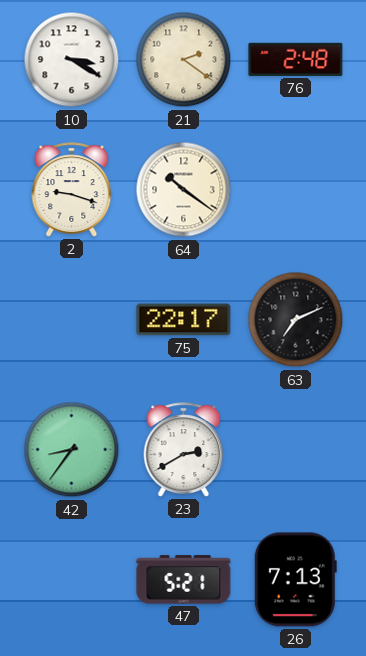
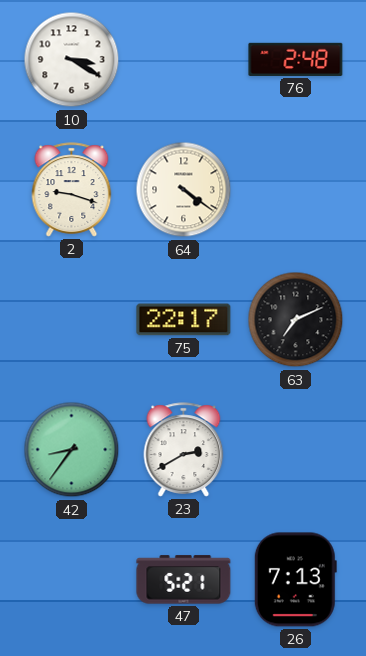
21: 2:21 -> none (184, 60)
64: 10:21 -> 4:21 (184, 190)
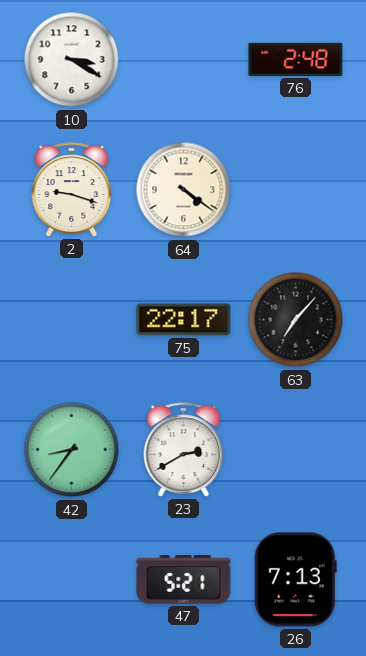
63: 7:11 -> 7:07 (296, 320)
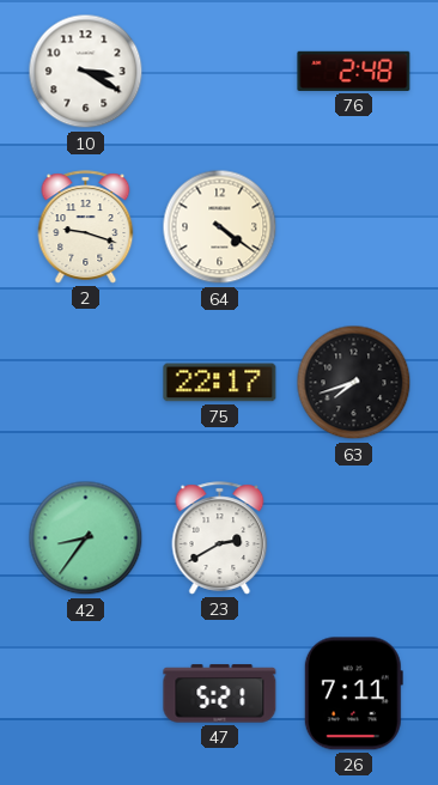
63: 7:07 -> 7:42 (354, 383)
26: 7:13 -> 7:11 (353, 694)
